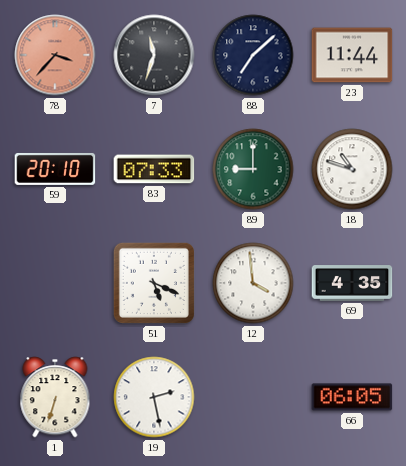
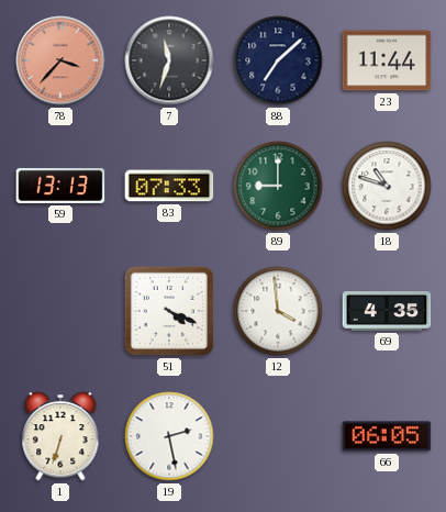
59: 20:10 -> 13:13 (60, 186)
51: 5:19 -> 4:19 (169, 311)
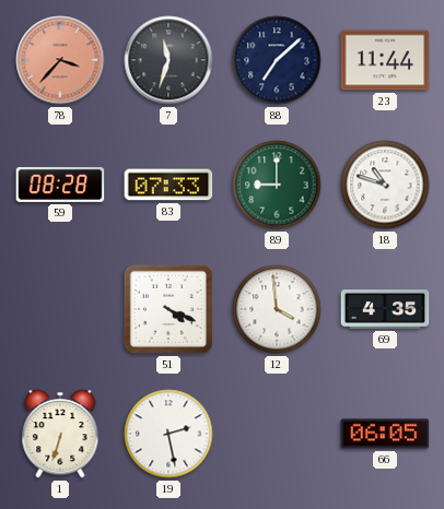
59: 13:13 -> 08:28 (60, 185)
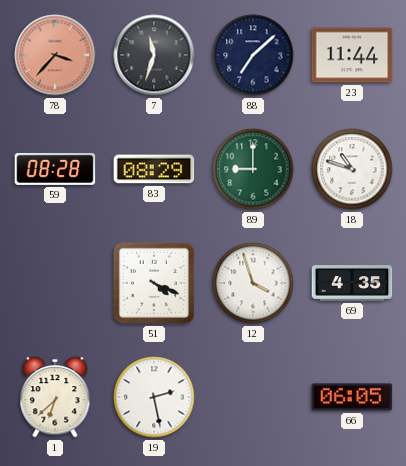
83: 07:33 -> 08:29 (154, 169)
12: 3:59 -> 3:57 (253, 283)
1: 6:33 -> 6:38 (55, 397)
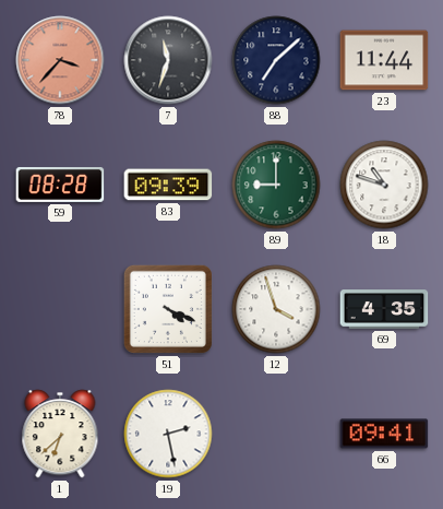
83: 08:29 -> 09:39 (168, 185)
66: 06:05 -> 09:41 (384, 434)
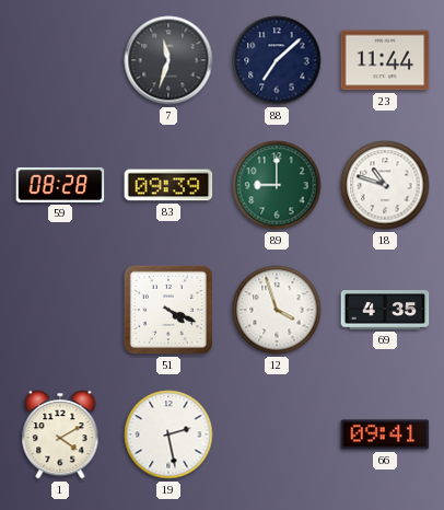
78: 3:37 -> none (60, 60)
1: 6:38 -> 4:10 (60, 434)
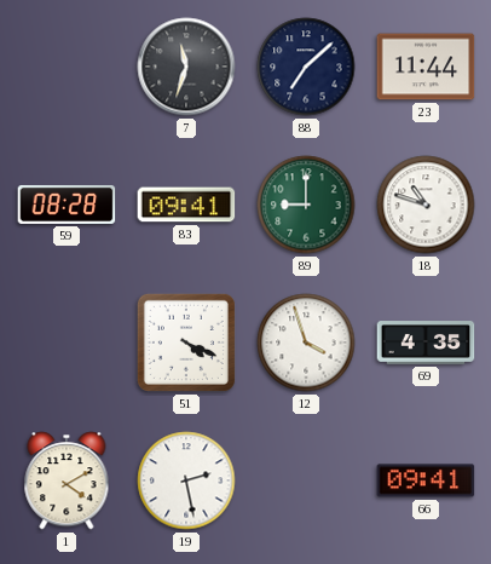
83: 09:39 -> 09:41 (186, 205)
